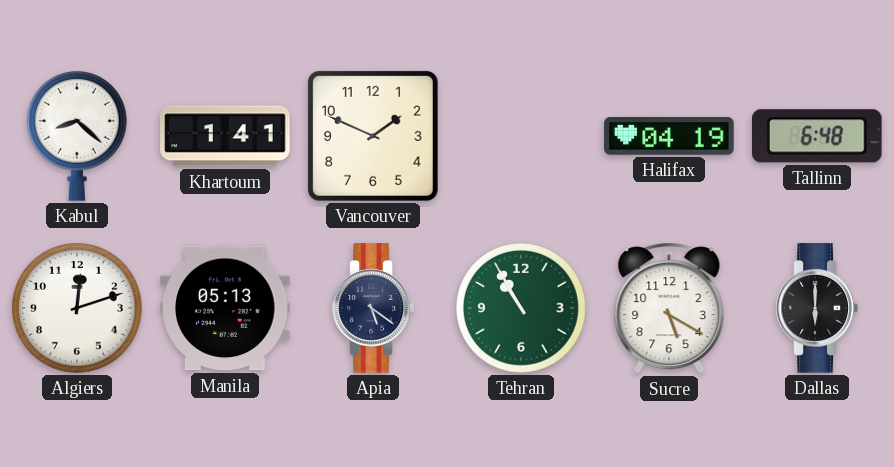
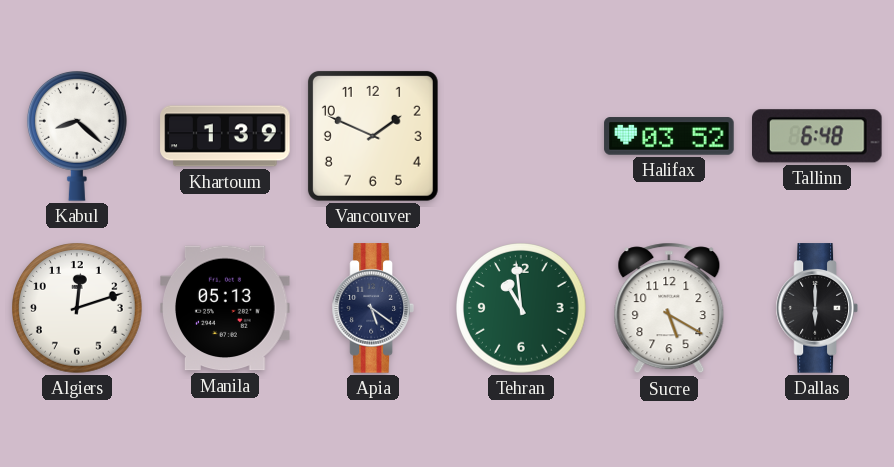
Khartoum: 1:41 -> 1:39 (225, 136)
Halifax: 04:19 -> 03:52 (669, 136)
Tehran: 10:55 -> 10:59 (521, 308)
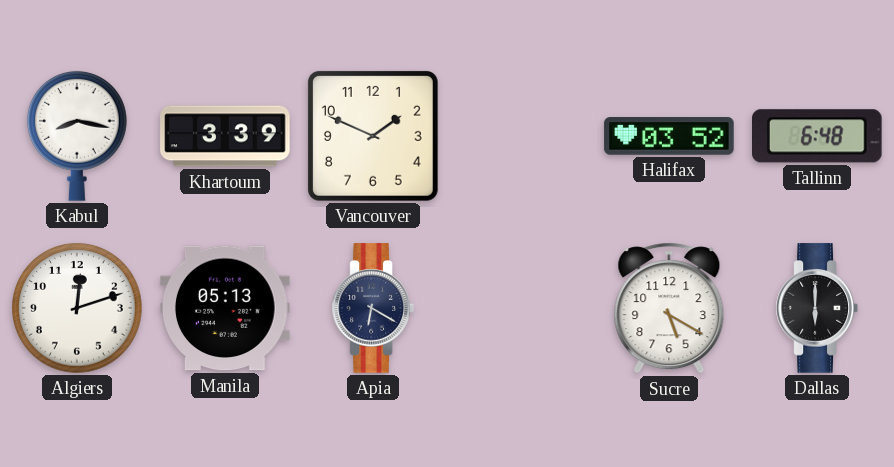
Kabul: 8:22 -> 8:17 (77, 136)
Khartoum: 1:39 -> 3:39 (225, 136)
Apia: 5:21 -> 6:20 (373, 308)
Tehran: 10:59 -> none (521, 308)
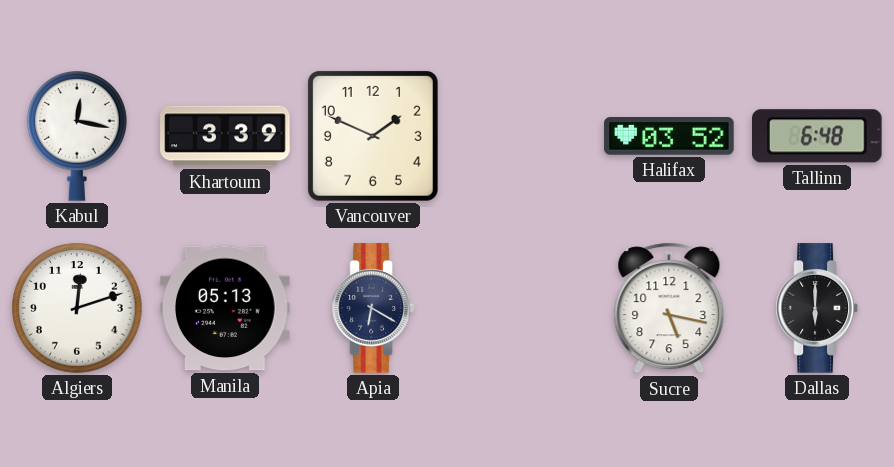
Kabul: 8:17 -> 12:17 (77, 136)
Sucre: 5:20 -> 5:17 (669, 308)
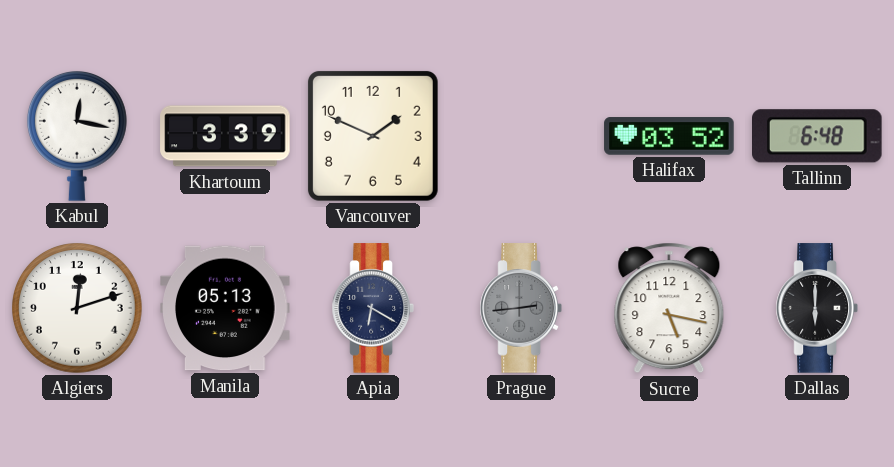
Prague: none -> 2:44 (521, 308)
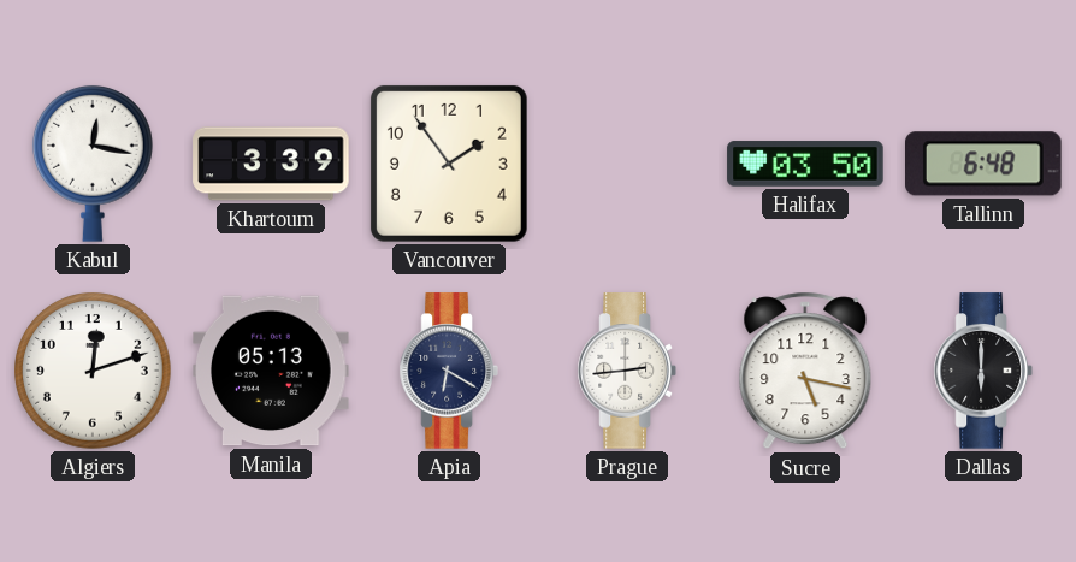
Vancouver: 1:49 -> 1:54 (449, 164)
Halifax: 03:52 -> 03:50 (805, 164)
Prague dial: grey -> white (627, 371)
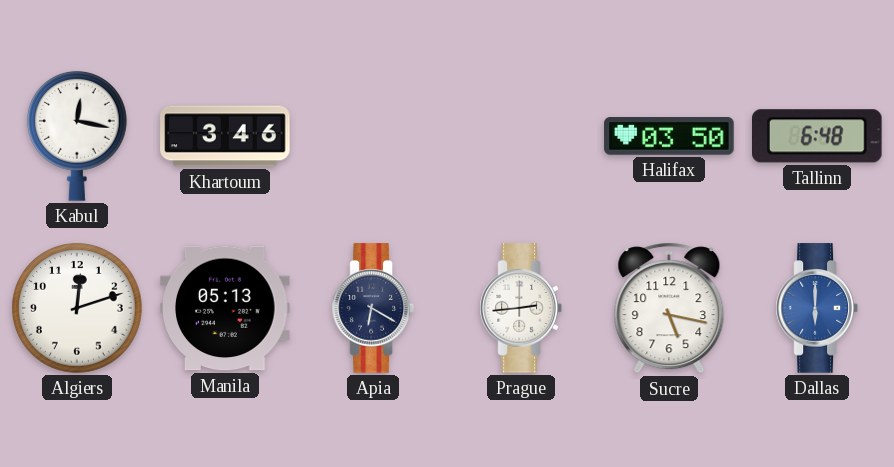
Khartoum: 3:39 -> 3:46 (225, 136)
Vancouver: 1:54 -> none (449, 164)
Dallas dial: black -> blue (817, 308)
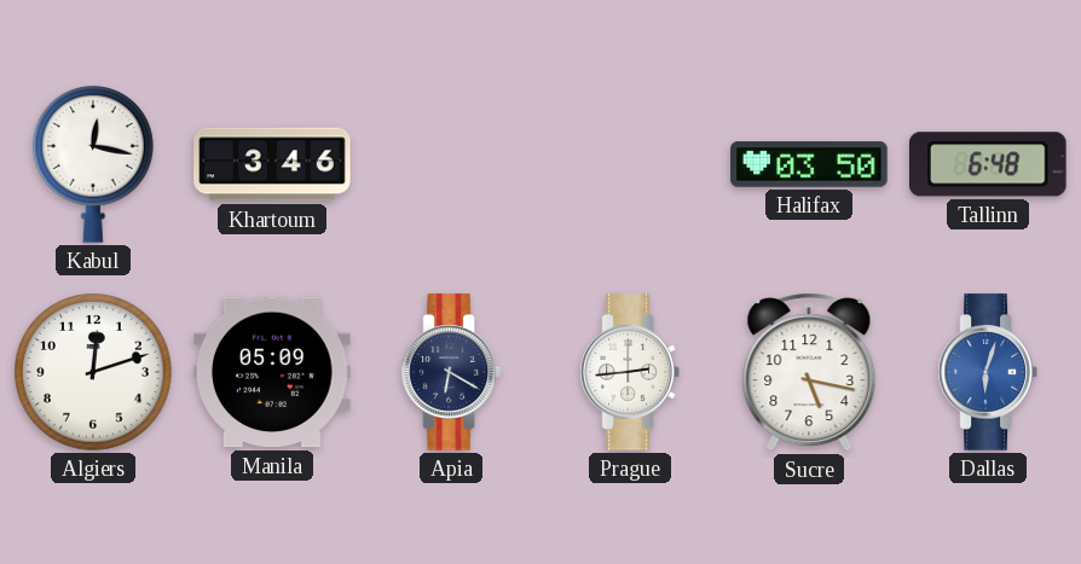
Manila: 05:13 -> 05:09 (272, 372)
Dallas: 6:00 -> 6:03 (988, 372)
